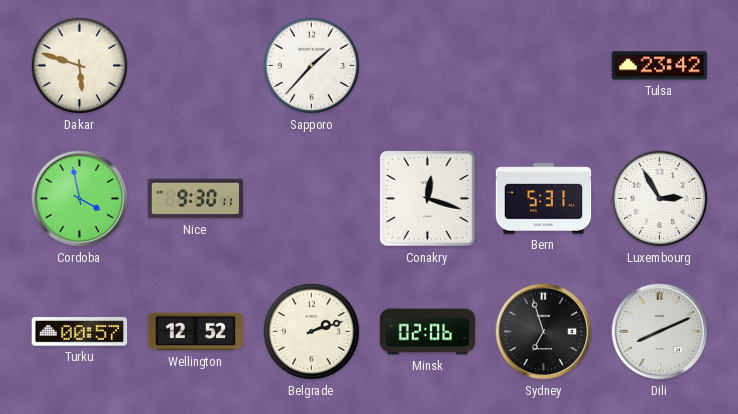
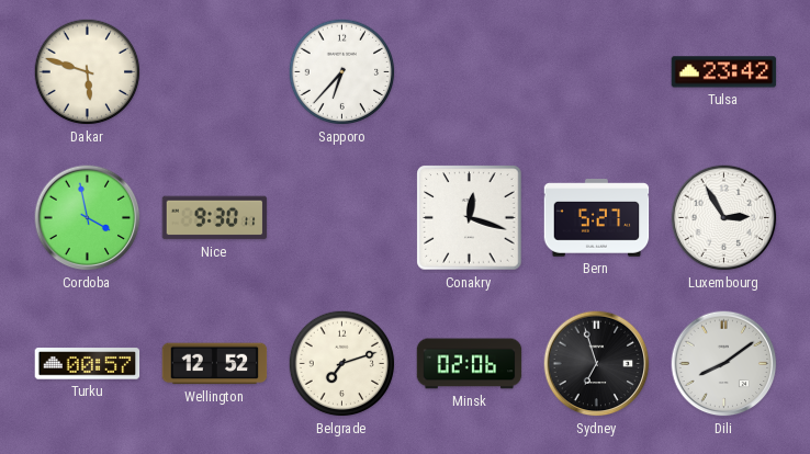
Sapporo: 1:37 -> 6:37 (342, 72)
Bern: 5:31 -> 5:27 (597, 218)
Belgrade: 2:12 -> 7:12 (342, 364)
Dili: 8:11 -> 8:09 (724, 364)
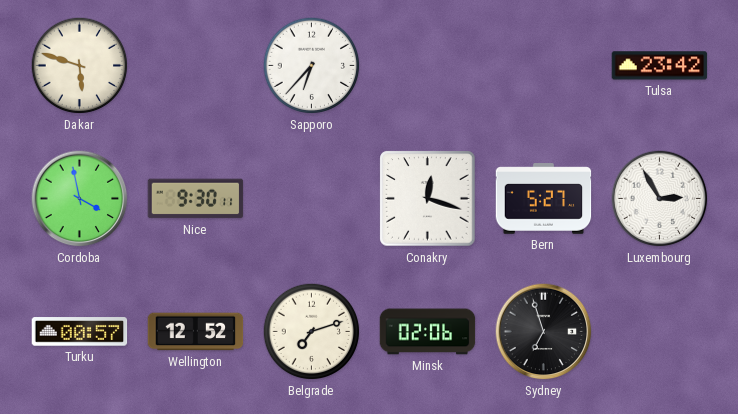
Dili: 8:09 -> none (724, 364)
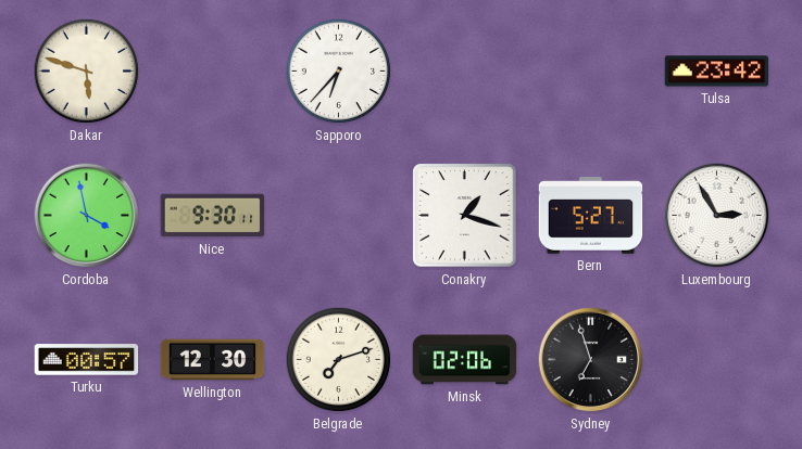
Conakry: 12:18 -> 1:18 (465, 216)
Wellington: 12:52 -> 12:30 (213, 360)
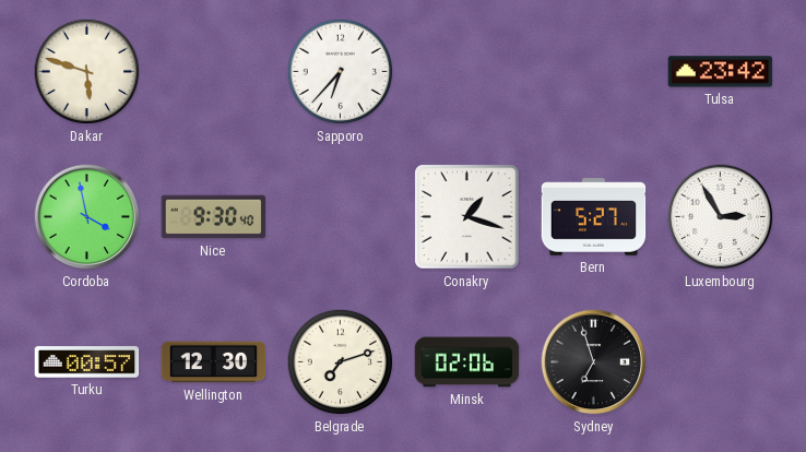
Nice: 9:30:11 -> 9:30:40 (214, 217)
